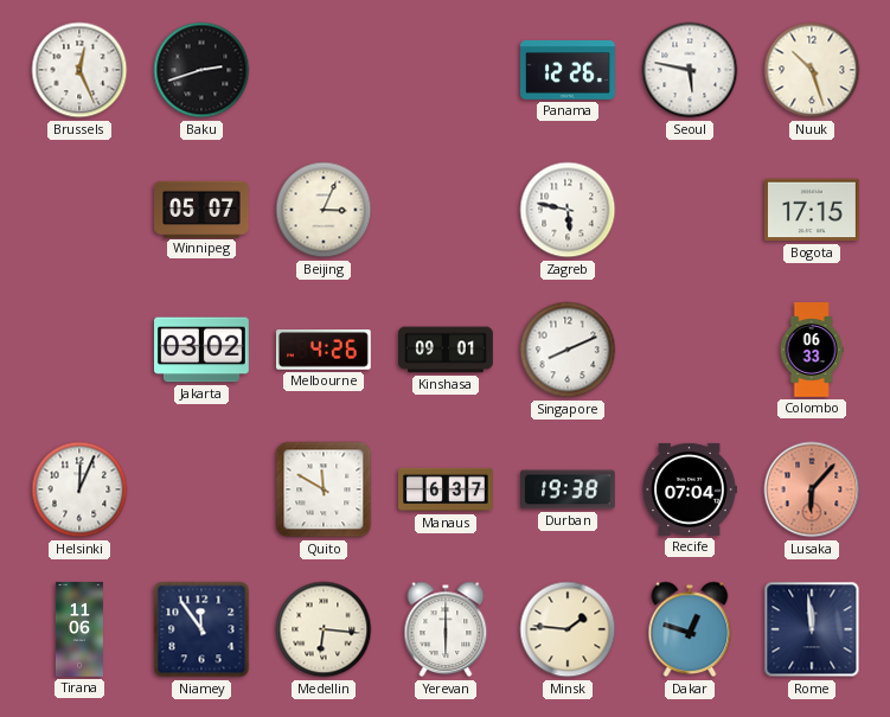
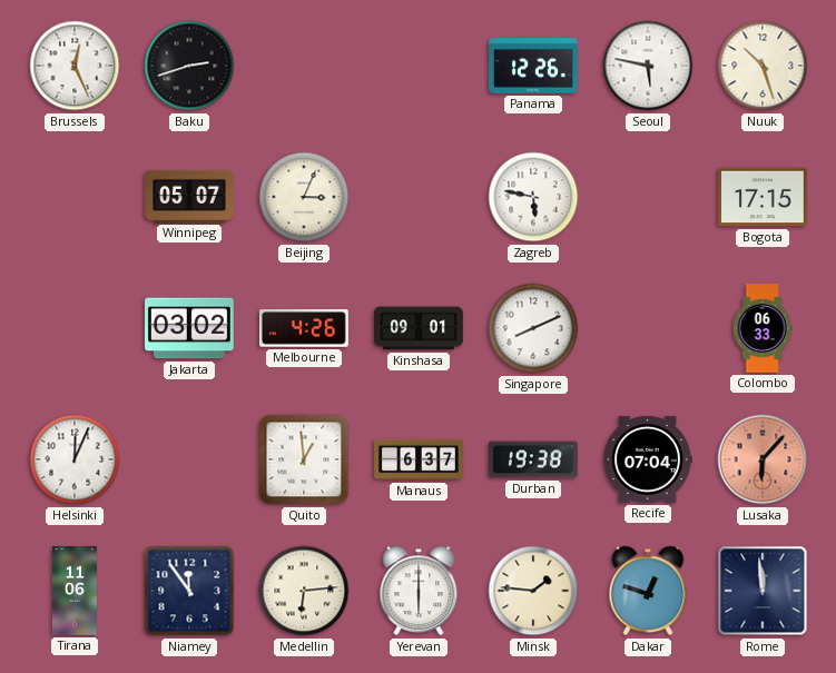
Quito: 11:50 -> 12:59 (304, 459)
Medellin: 6:16 -> 6:14 (304, 591)
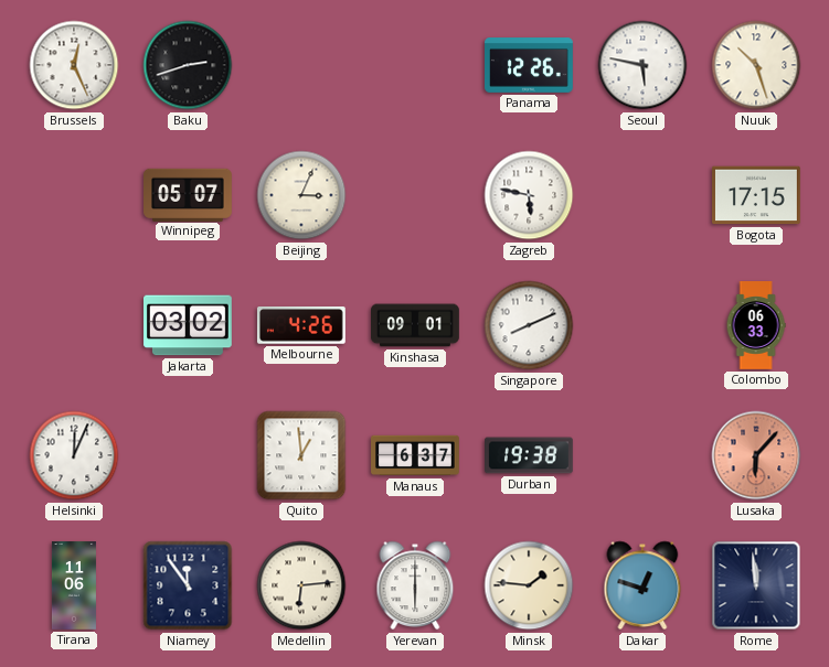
Recife: 07:04 -> none (648, 459)
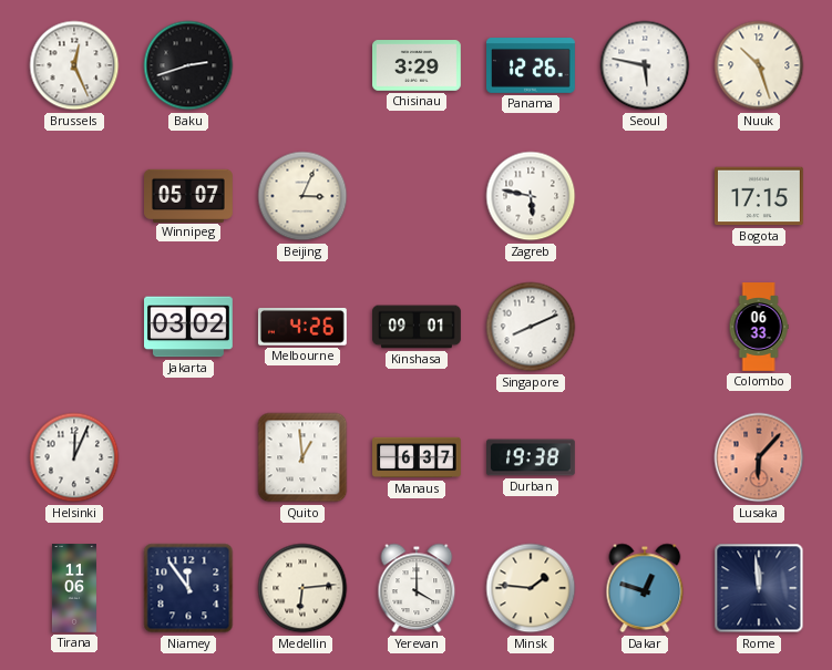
Chisinau: none -> 3:29 (418, 65)
Yerevan: 6:00 -> 4:00 (417, 588)
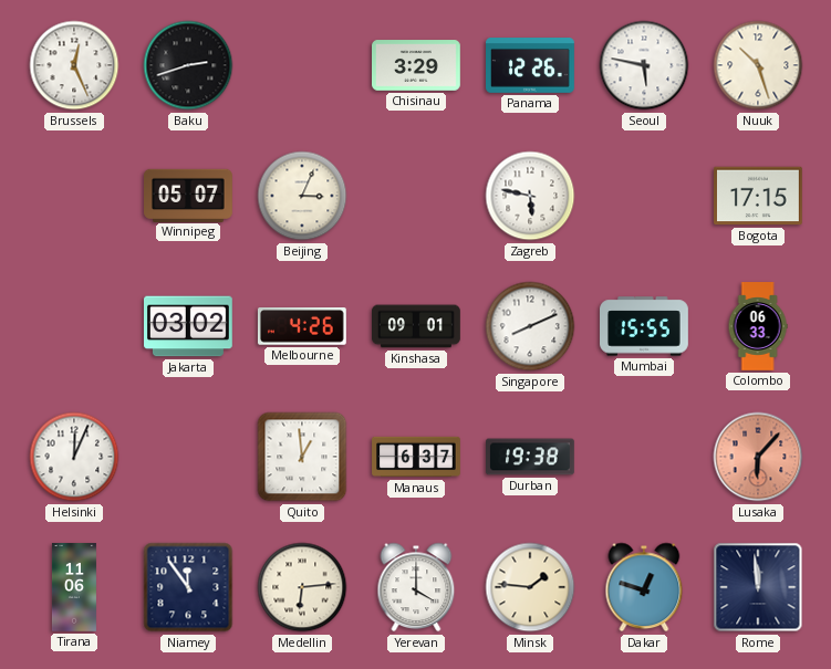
Mumbai: none -> 15:55 (645, 326)
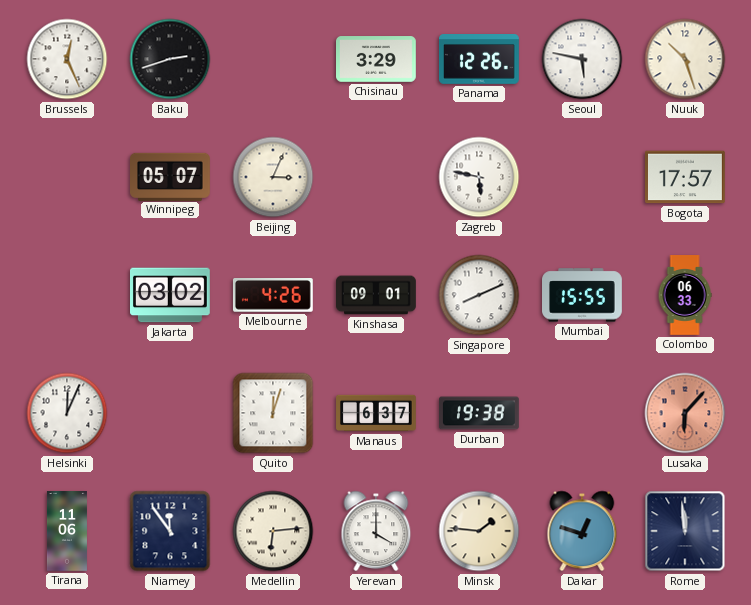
Bogota: 17:15 -> 17:57 (686, 177)
Quito: 12:59 -> 12:03 (273, 413)
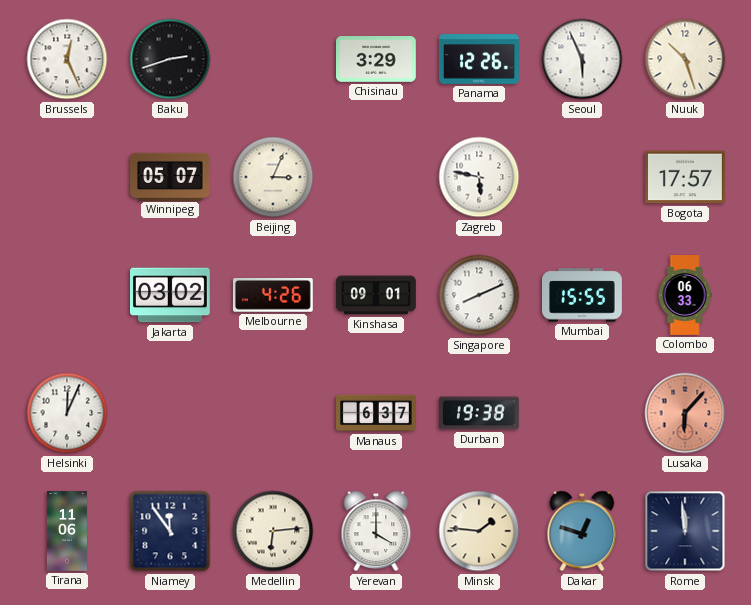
Seoul: 5:47 -> 5:56 (582, 59)
Quito: 12:03 -> none (273, 413)
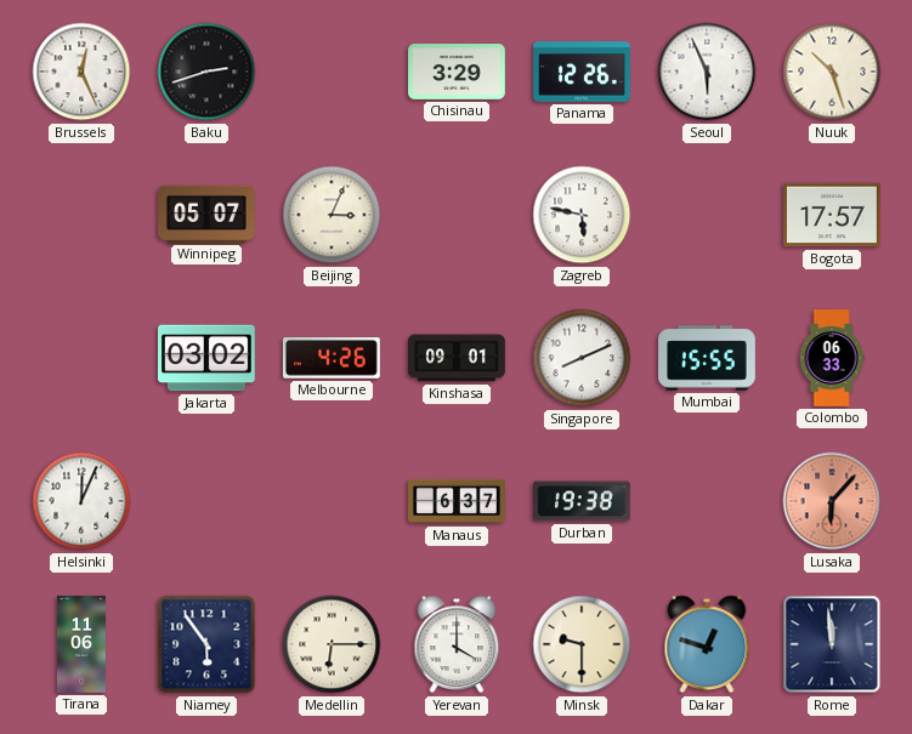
Niamey: 11:54 -> 5:54 (206, 644)
Medellin: 6:14 -> 6:15 (332, 644)
Minsk: 1:46 -> 9:30 (582, 644)
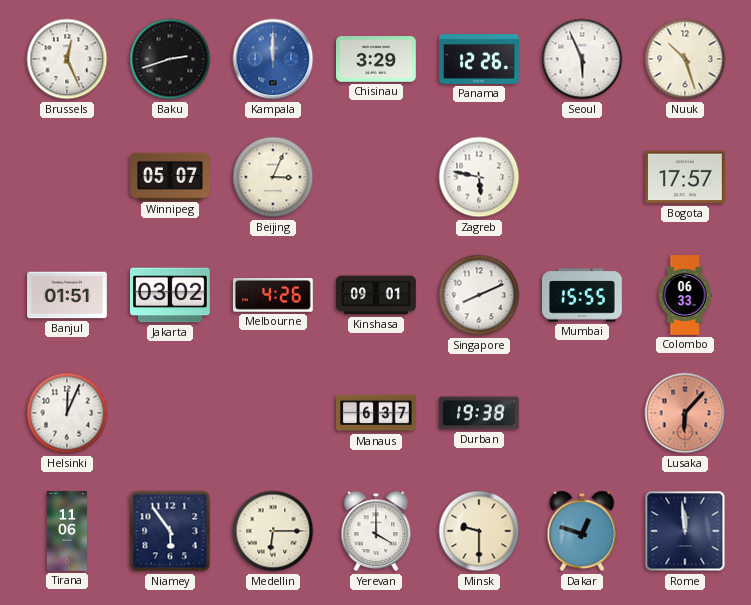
Kampala: none -> 12:00 (273, 59)
Banjul: none -> 01:51 (68, 295)
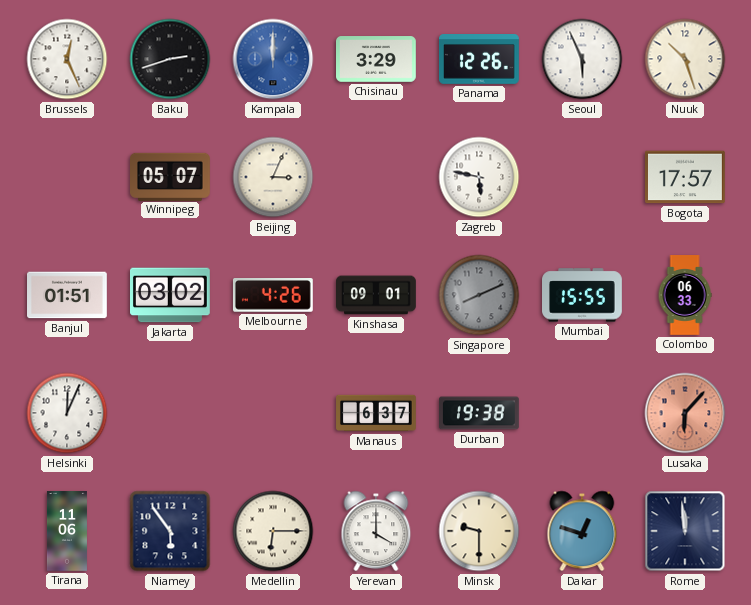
Singapore dial: white -> grey (479, 295)
